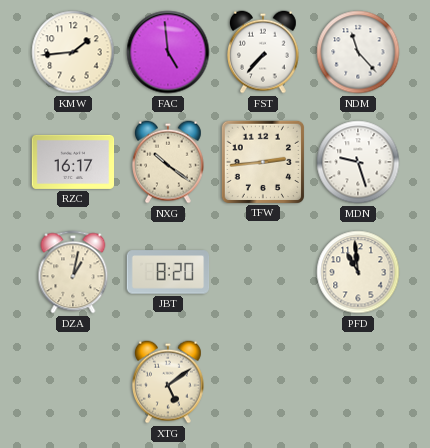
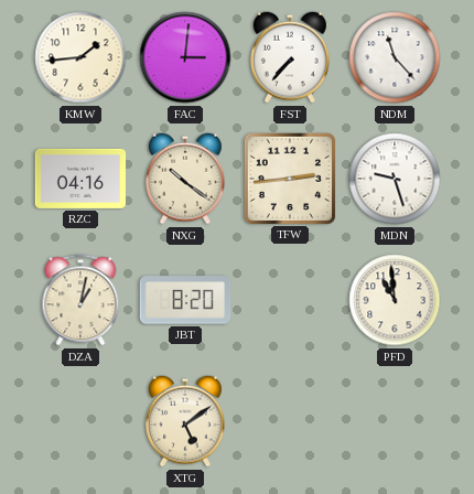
FAC: 4:59 -> 3:01 (185, 57)
RZC: 16:17 -> 04:16 (80, 179)
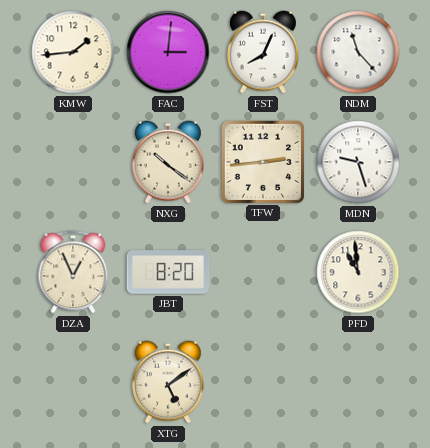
FST: 7:37 -> 8:04 (264, 52)
RZC: 04:16 -> none (80, 179)
DZA: 1:02 -> 12:56 (73, 272)
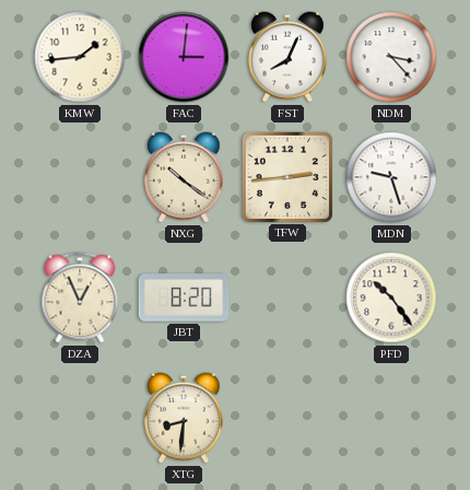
NDM: 11:23 -> 3:23 (391, 57)
PFD: 10:59 -> 10:24 (391, 297)
XTG: 5:09 -> 8:31 (185, 418)
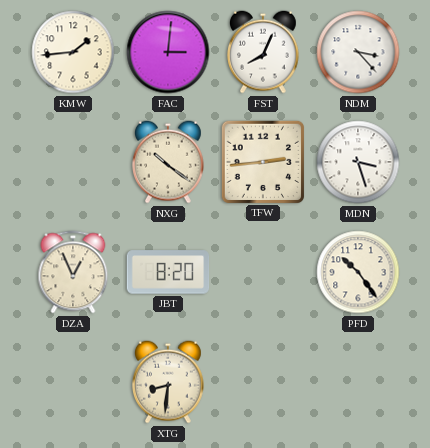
MDN: 9:27 -> 3:27 (358, 162)
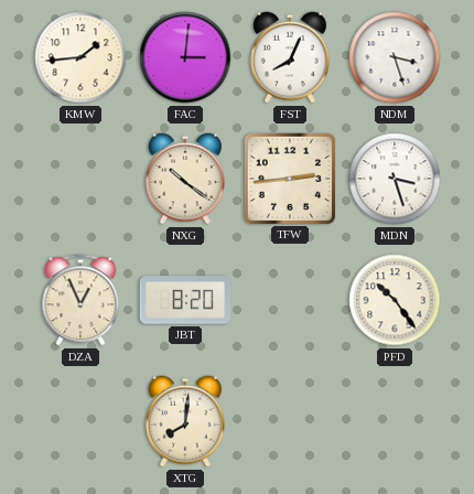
NDM: 3:23 -> 3:27 (395, 57)
XTG: 8:31 -> 8:01 (186, 421)
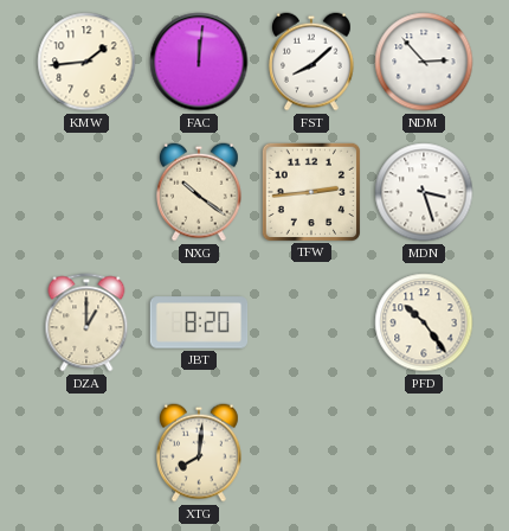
FAC: 3:01 -> 12:01 (199, 62)
FST: 8:04 -> 8:08 (313, 62)
NDM: 3:27 -> 2:53 (424, 62)
DZA: 12:56 -> 1:00 (86, 322)
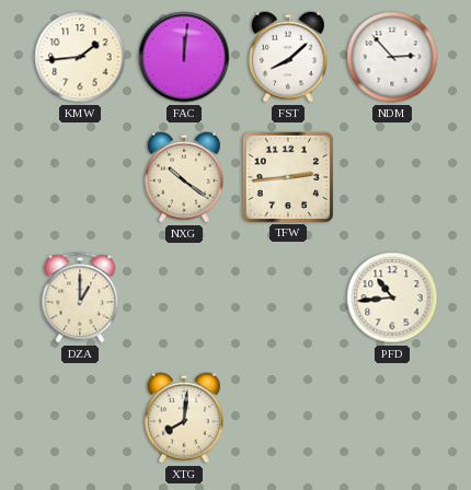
MDN: 3:27 -> none (424, 192)
JBT: 8:20 -> none (199, 322)
PFD: 10:24 -> 10:44 (392, 297)
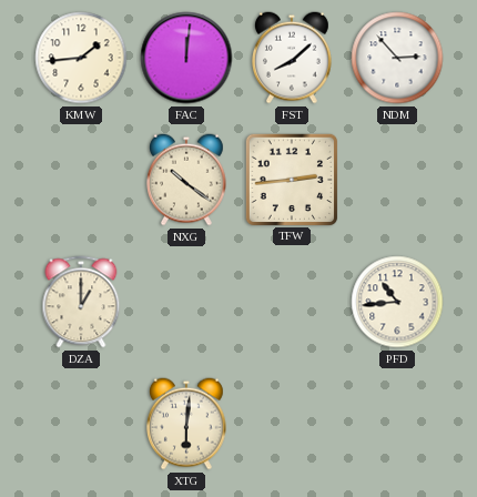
XTG: 8:01 -> 6:01 (187, 424)
